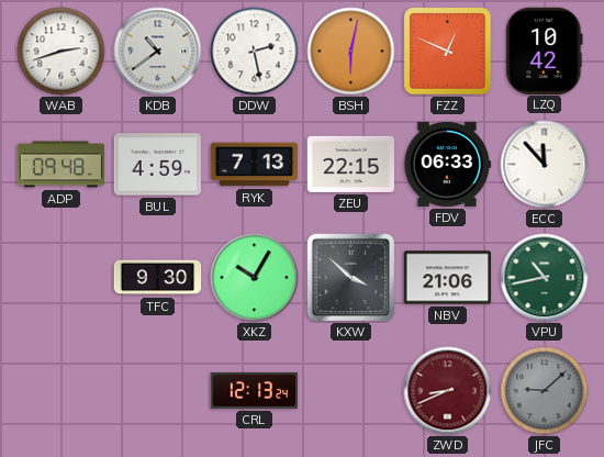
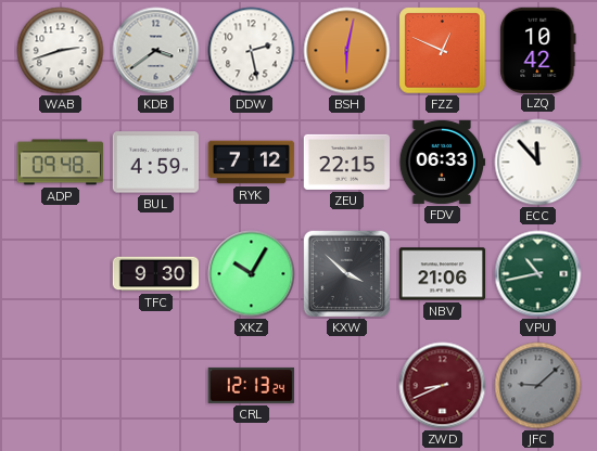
KDB: 10:39 -> 3:39 (156, 51)
RYK: 7:13 -> 7:12 (252, 163)
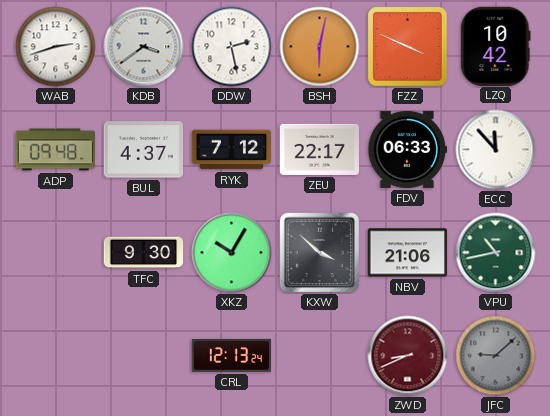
FZZ: 12:49 -> 3:49 (408, 47)
BUL: 4:59 -> 4:37 (144, 150)
ZEU: 22:15 -> 22:17 (320, 149)
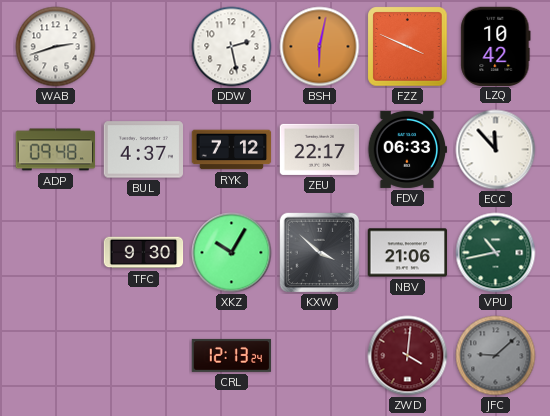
KDB: 3:39 -> none (144, 47)
ZWD: 8:41 -> 4:01 (408, 356)
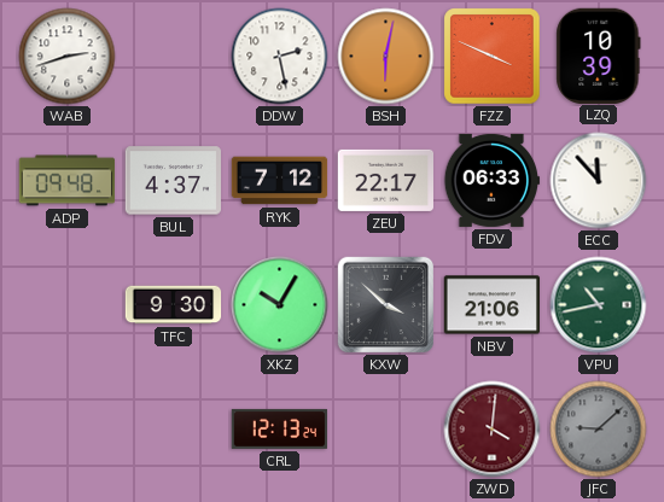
LZQ: 10:42 -> 10:39 (599, 56)
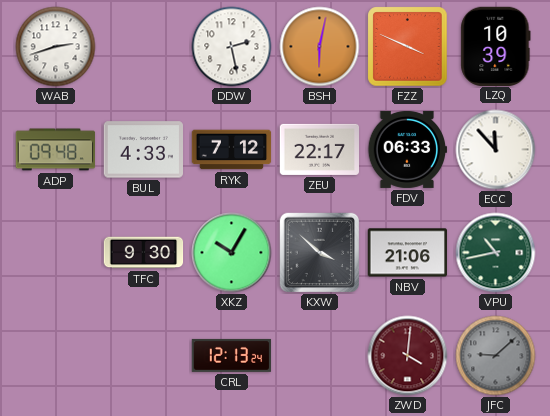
BUL: 4:37 -> 4:33 (144, 150)
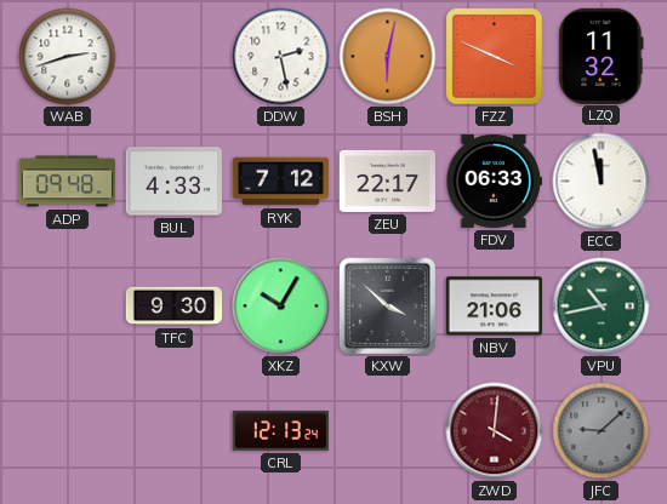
LZQ: 10:39 -> 11:32 (602, 56)
ECC: 11:53 -> 11:58 (602, 182)
